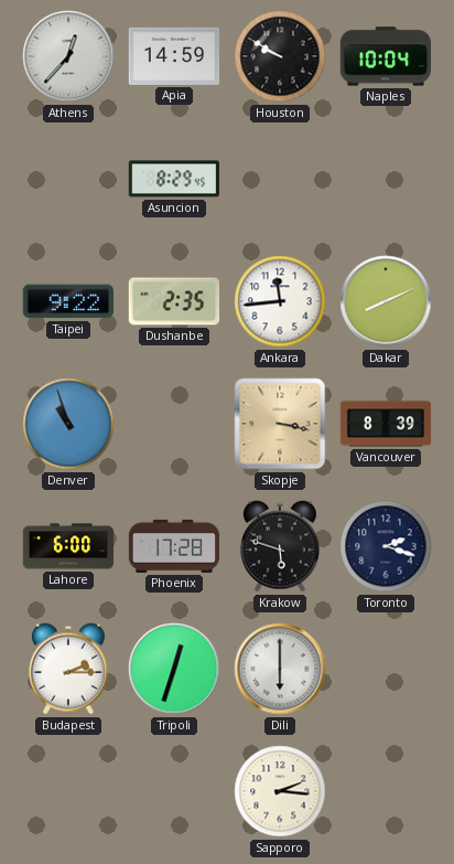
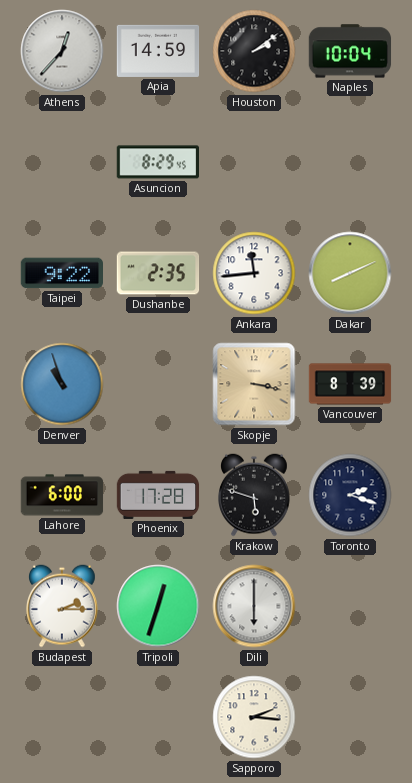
Houston: 9:50 -> 2:09 (254, 51)
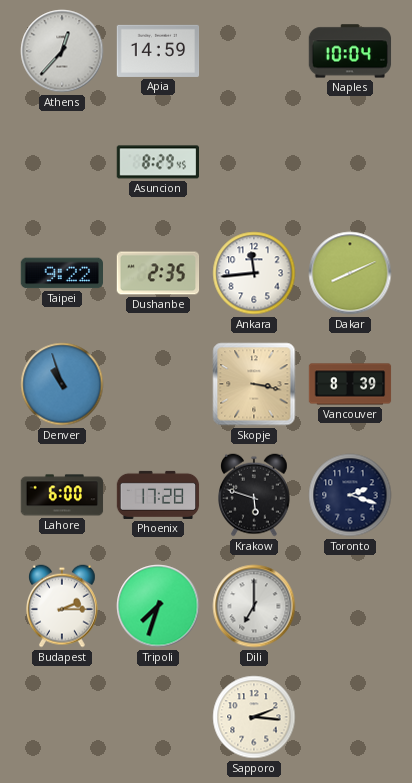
Houston: 2:09 -> none (254, 51)
Tripoli: 12:33 -> 7:33 (158, 606)
Dili: 6:00 -> 7:00 (254, 606)
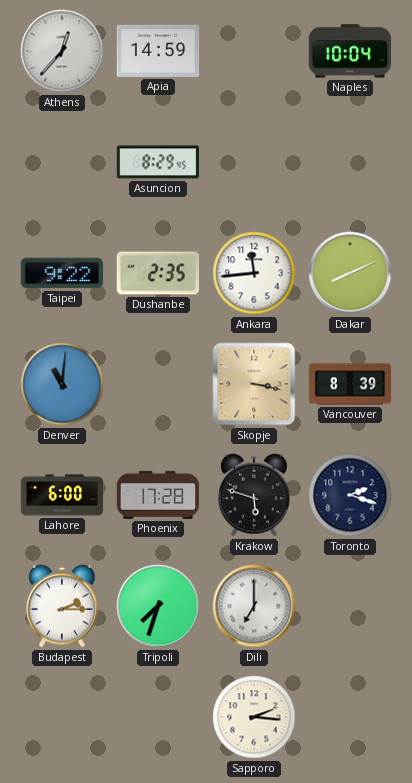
Denver: 10:57 -> 11:01 (62, 384)
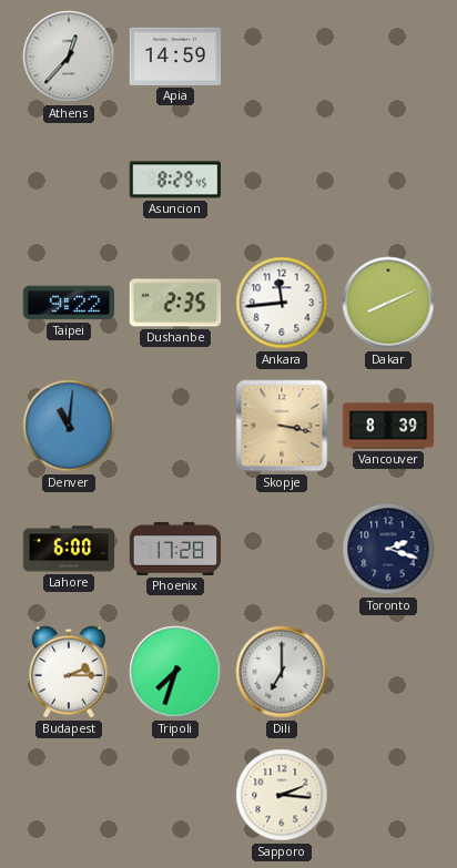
Naples: 10:04 -> none (350, 51)
Krakow: 5:48 -> none (255, 495)
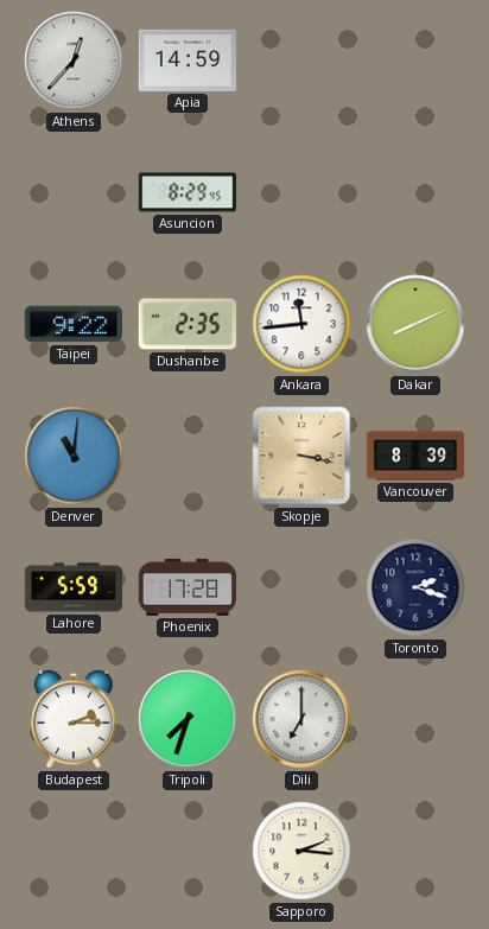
Lahore: 6:00 -> 5:59 (74, 587)
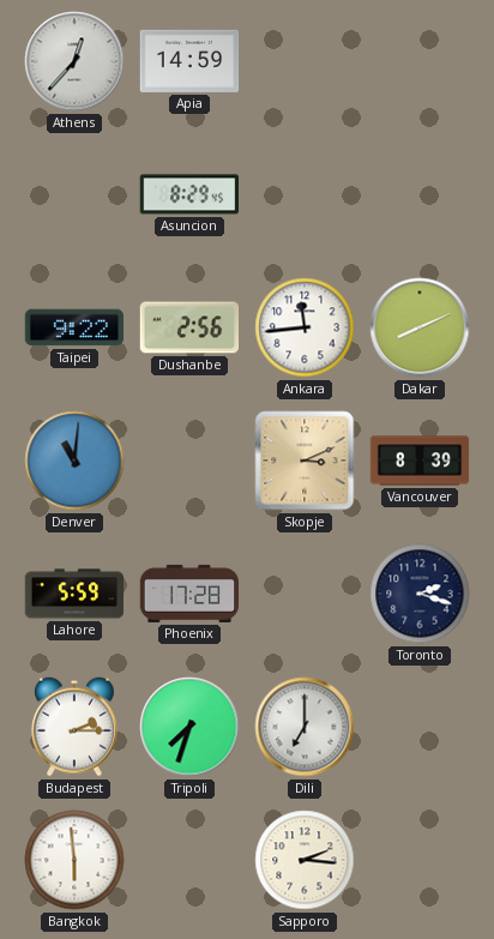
Dushanbe: 2:35 -> 2:56 (189, 327)
Skopje: 3:17 -> 3:11 (305, 461)
Bangkok: none -> 5:59 (74, 860)
